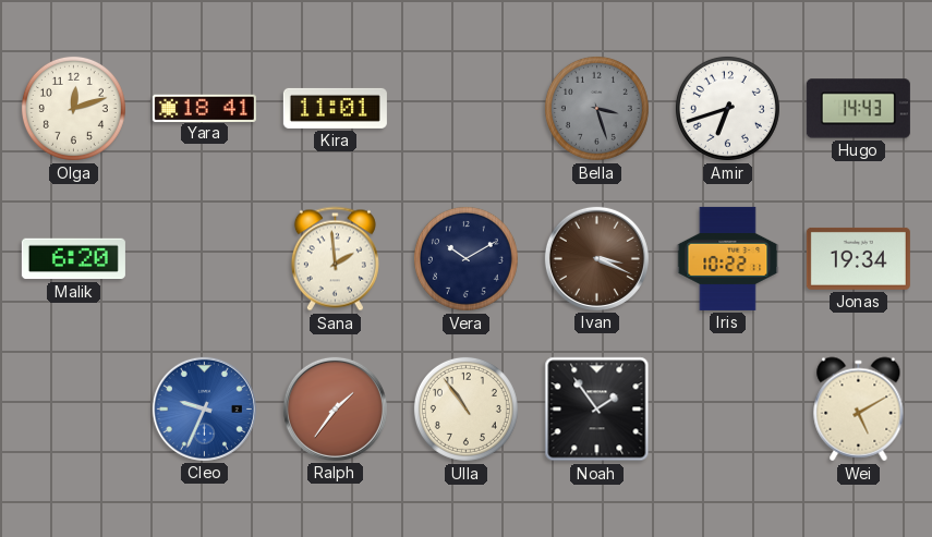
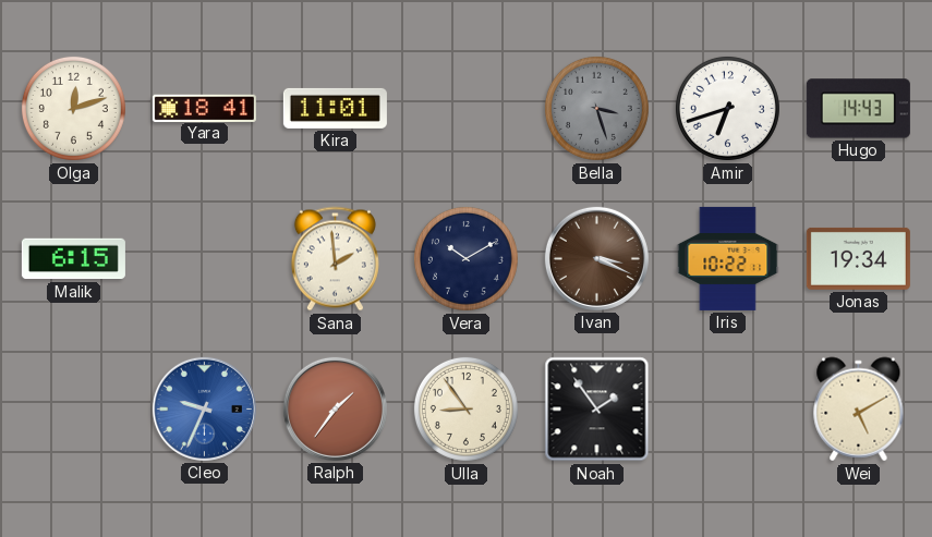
Malik: 6:20 -> 6:15 (73, 259)
Ulla: 10:54 -> 8:54 (465, 408)
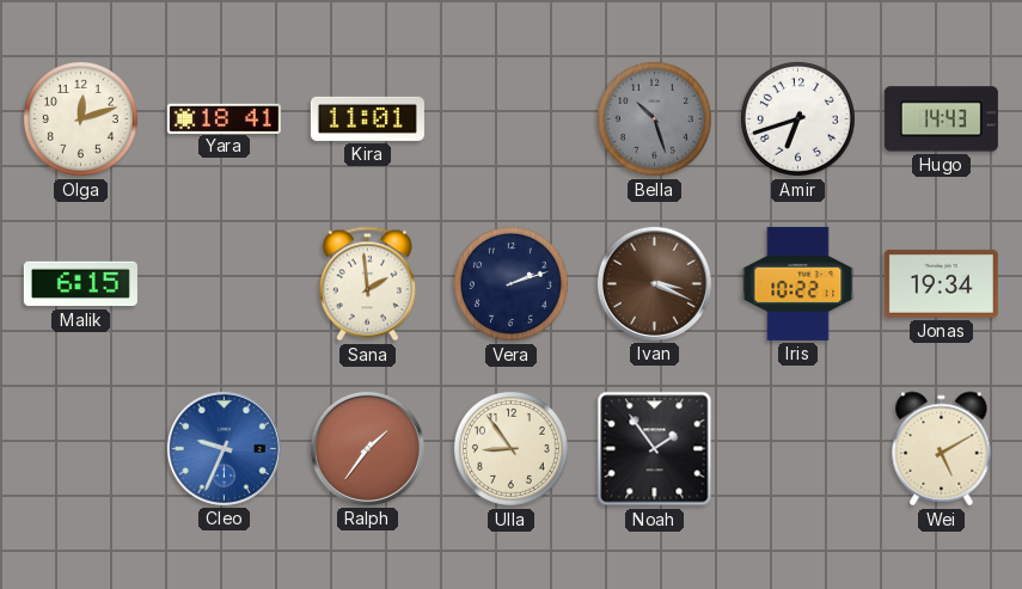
Bella: 3:27 -> 10:27 (654, 118)
Vera: 10:10 -> 2:12 (510, 283)
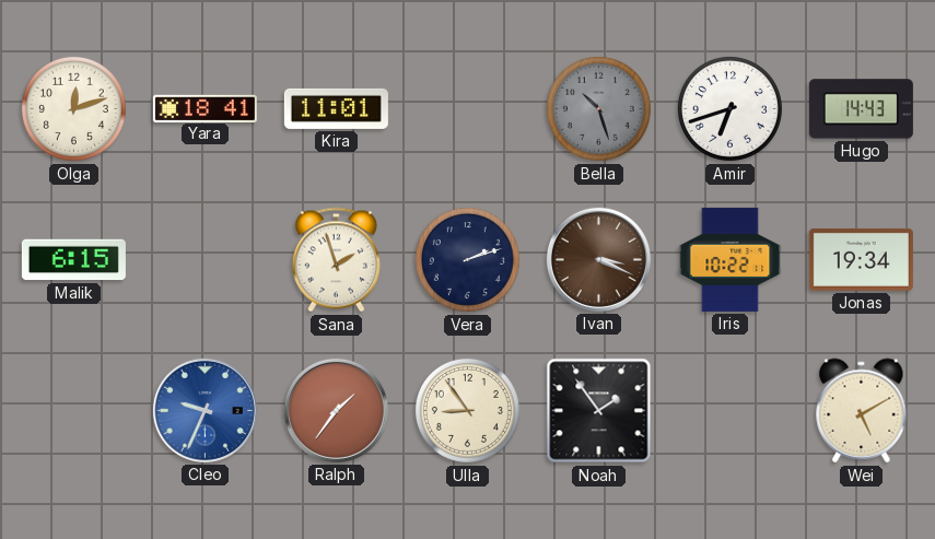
Sana: 1:59 -> 1:57 (336, 260)
